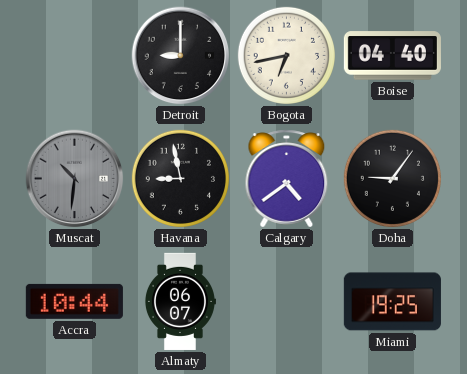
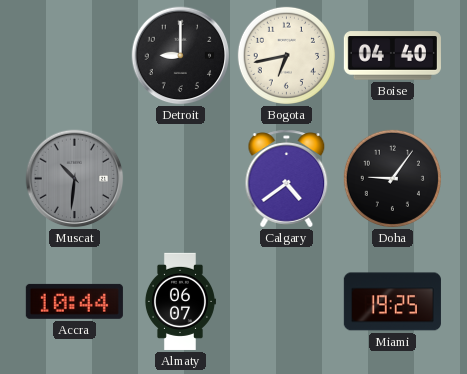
Havana: 8:58 -> none (180, 178)
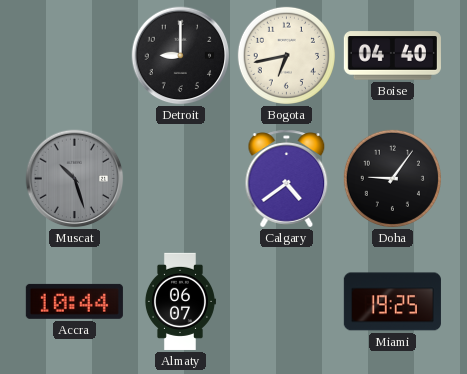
Muscat: 10:31 -> 10:27 (75, 179)
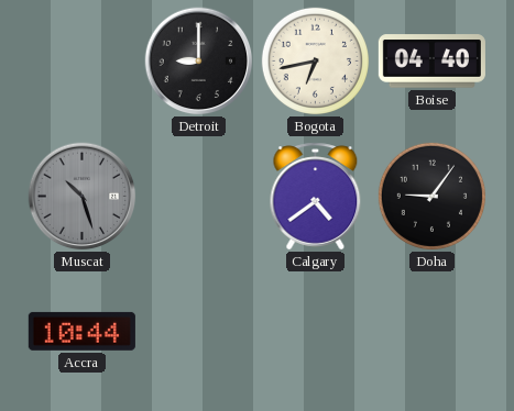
Almaty: 06:07 -> none (180, 301)
Miami: 19:25 -> none (392, 302)
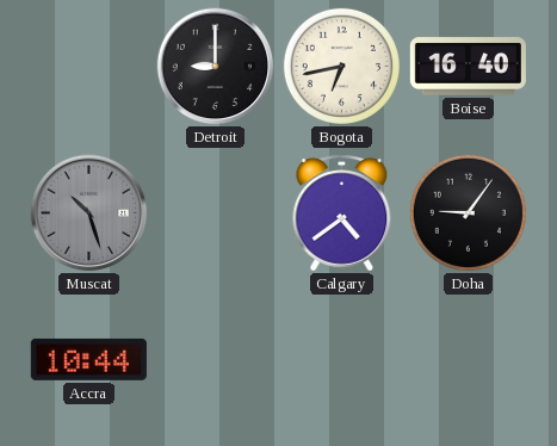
Boise: 04:40 -> 16:40 (468, 67)
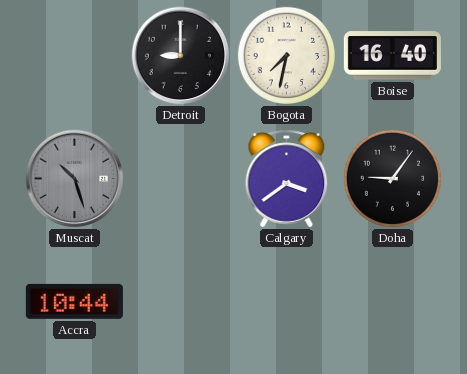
Bogota: 6:43 -> 7:32 (286, 55)
Calgary: 4:39 -> 3:39 (287, 179)
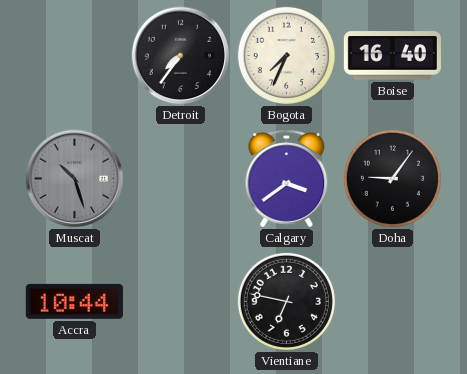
Detroit: 9:00 -> 7:36 (181, 56)
Bogota: 7:32 -> 7:34 (286, 55)
Vientiane: none -> 6:47 (286, 301)
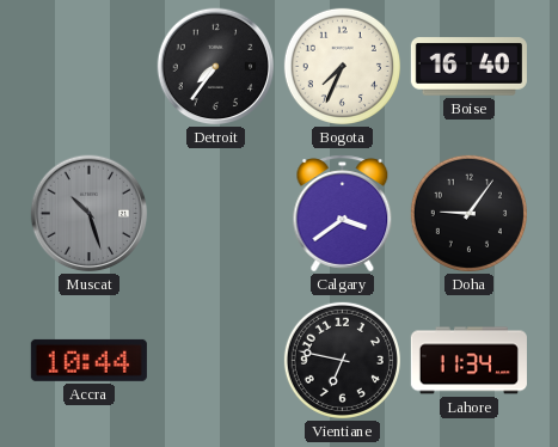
Lahore: none -> 11:34 (468, 361)
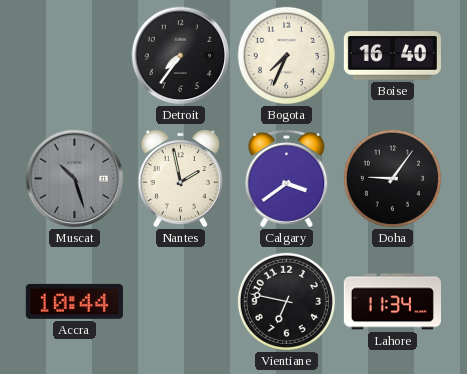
Nantes: none -> 1:58 (180, 178)
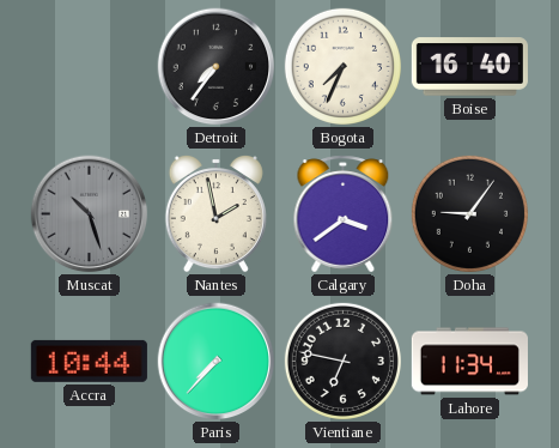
Paris: none -> 7:37 (217, 362)
